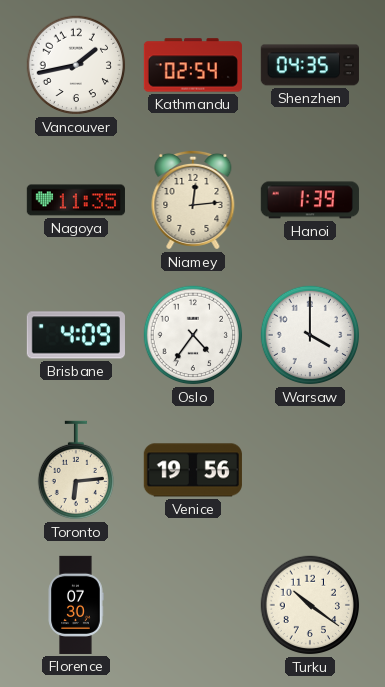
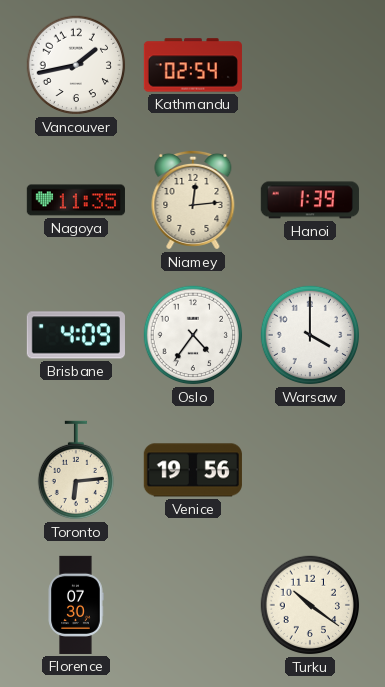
Shenzhen: 04:35 -> none (310, 65)
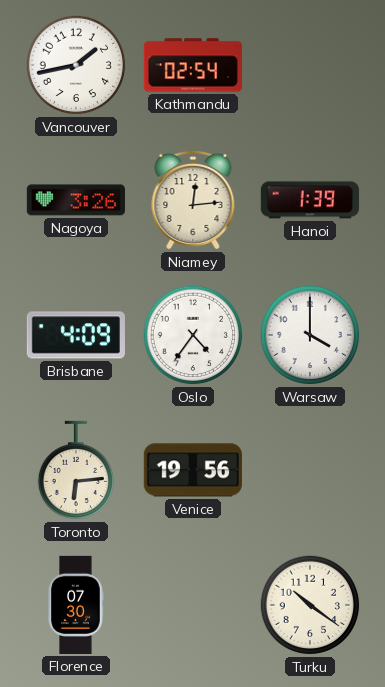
Nagoya: 11:35 -> 3:26 (76, 200)
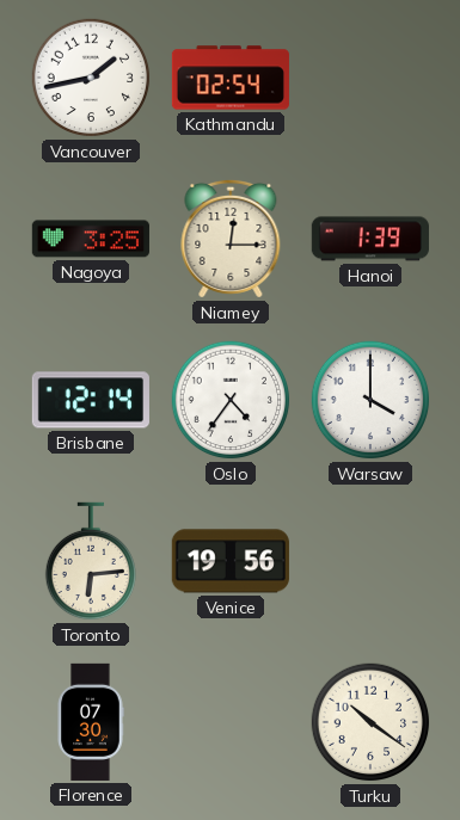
Nagoya: 3:26 -> 3:25 (91, 239)
Niamey: 12:14 -> 12:15 (231, 239)
Brisbane: 4:09 -> 12:14 (91, 400)
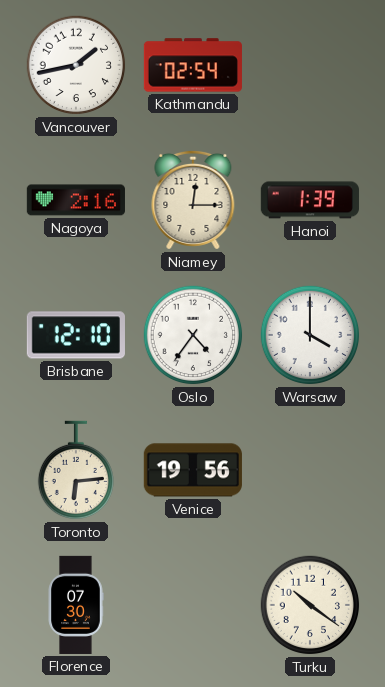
Nagoya: 3:25 -> 2:16 (76, 200)
Brisbane: 12:14 -> 12:10 (76, 335)
